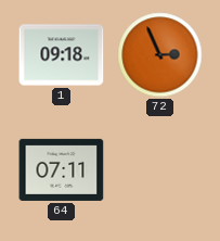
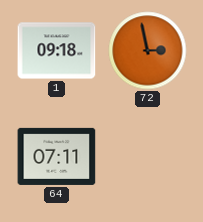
72: 2:56 -> 2:58 (148, 51)
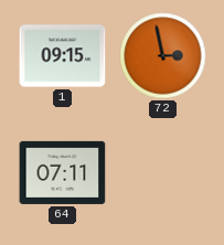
1: 09:18 -> 09:15 (63, 56)
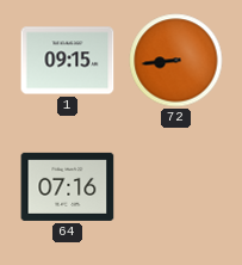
72: 2:58 -> 8:44 (176, 61)
64: 07:11 -> 07:16 (68, 186)
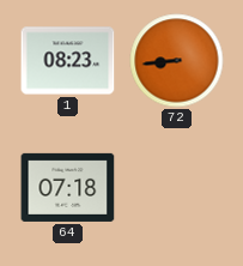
1: 09:15 -> 08:23 (68, 61)
64: 07:16 -> 07:18 (68, 187)
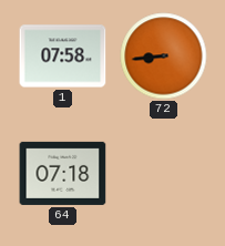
1: 08:23 -> 07:58 (63, 57)
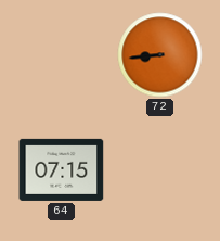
1: 07:58 -> none (63, 57)
64: 07:18 -> 07:15 (62, 169)
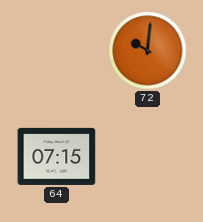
72: 8:44 -> 10:01 (148, 51)
